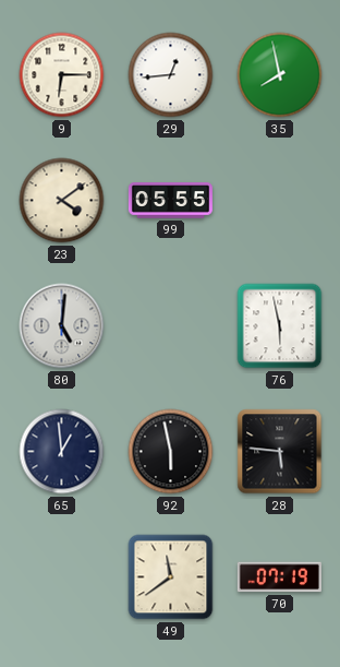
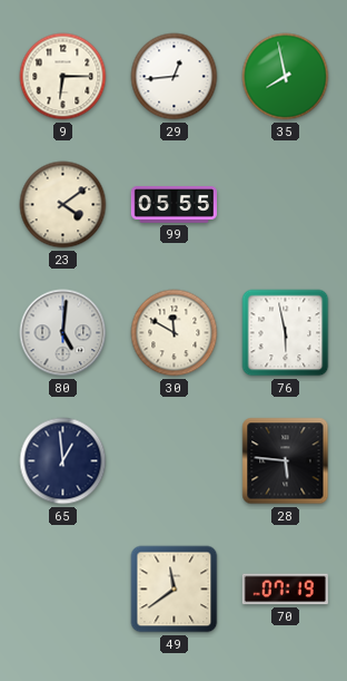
30: none -> 11:50 (175, 333)
92: 5:58 -> none (171, 452)
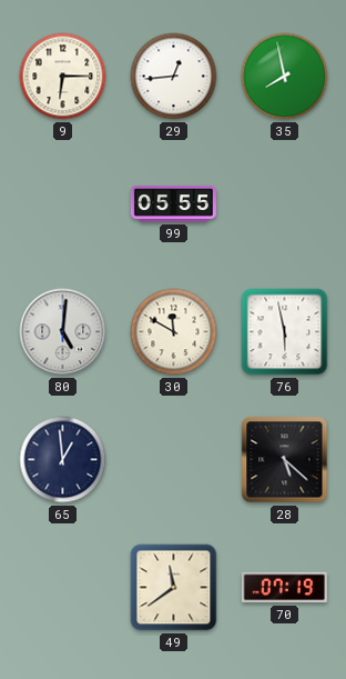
23: 4:09 -> none (63, 205)
28: 5:46 -> 5:22 (285, 460)
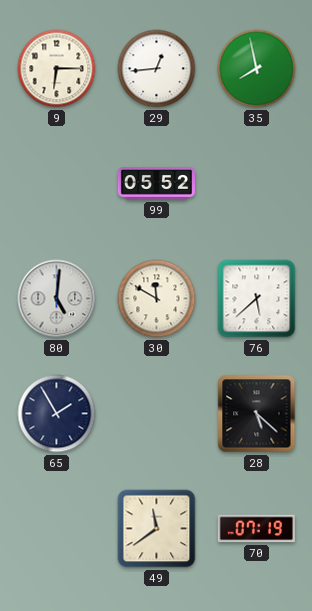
99: 05:55 -> 05:52 (156, 184)
76: 5:58 -> 5:38 (257, 299)
65: 12:59 -> 1:55 (57, 414)
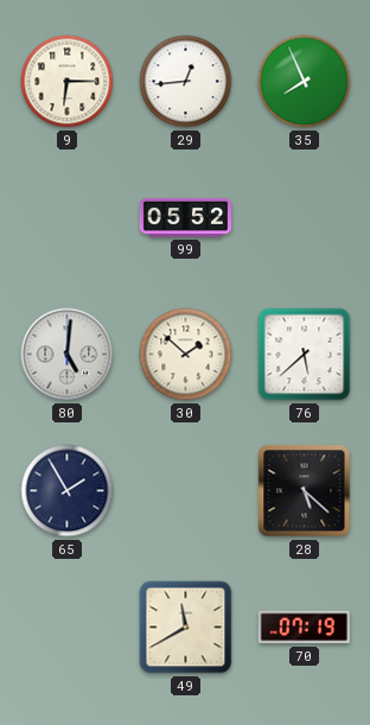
35: 7:58 -> 7:56 (305, 82)
30: 11:50 -> 1:52 (186, 355)
49: 11:39 -> 11:40 (186, 628)
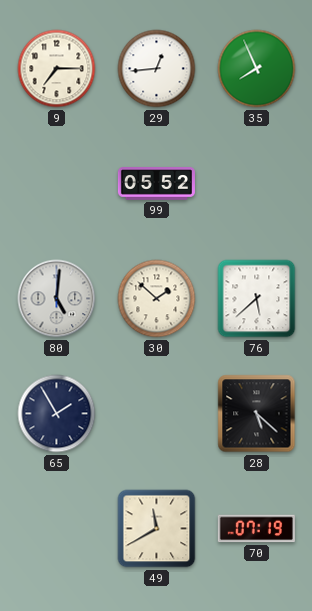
9: 6:15 -> 7:15 (57, 69)
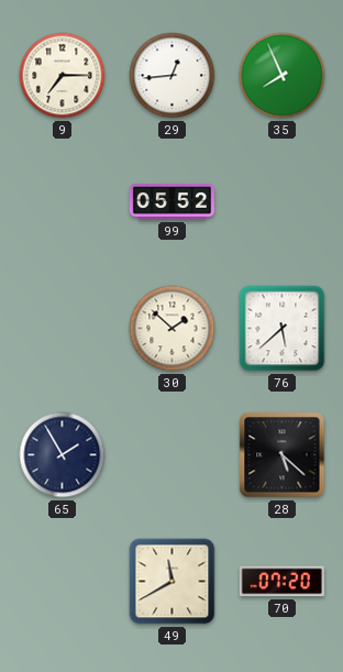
80: 5:01 -> none (57, 299)
70: 07:19 -> 07:20 (281, 582)
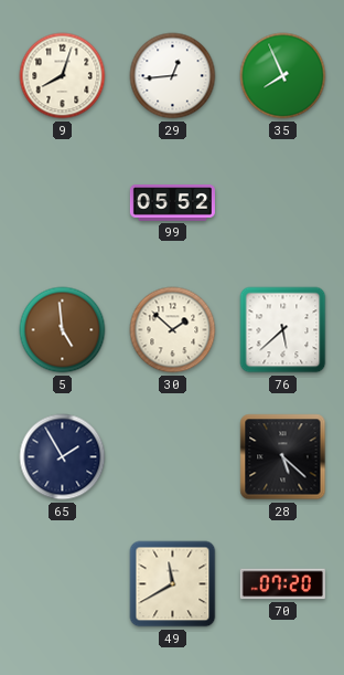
9: 7:15 -> 8:03 (63, 76)
5: none -> 4:59 (63, 330)
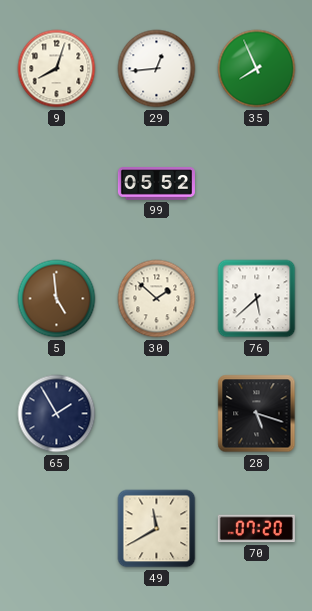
28: 5:22 -> 5:18 (257, 414)
